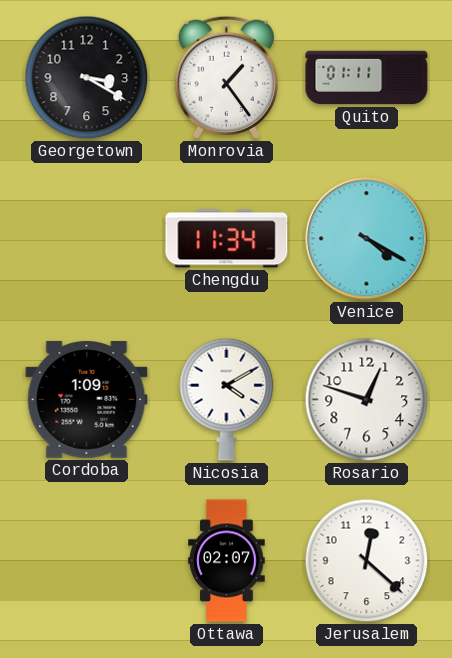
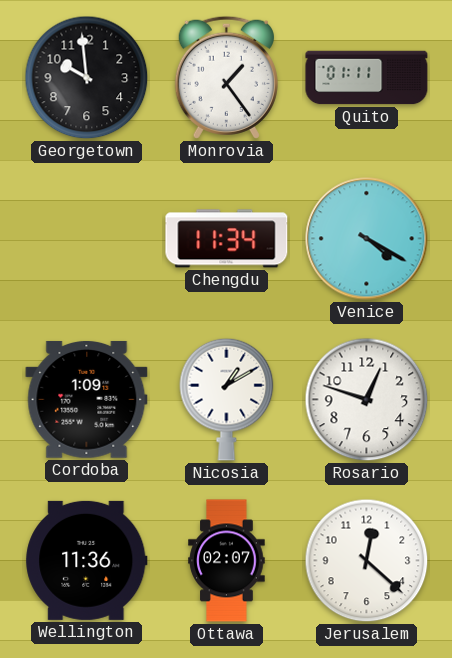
Georgetown: 3:20 -> 9:59 (87, 78)
Nicosia: 4:10 -> 1:10 (227, 399)
Wellington: none -> 11:36 (87, 560)
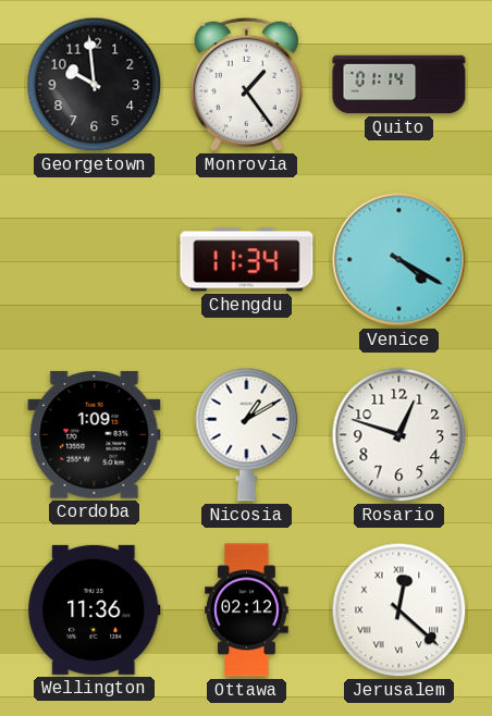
Quito: 01:11 -> 01:14 (399, 85)
Ottawa: 02:07 -> 02:12 (247, 610)
Jerusalem numerals: Arabic -> Roman (399, 610)
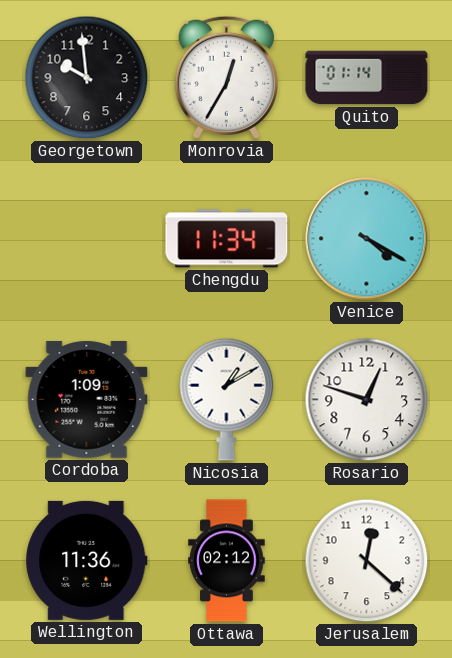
Monrovia: 1:24 -> 12:35 (226, 77)
Jerusalem numerals: Roman -> Arabic (367, 561)
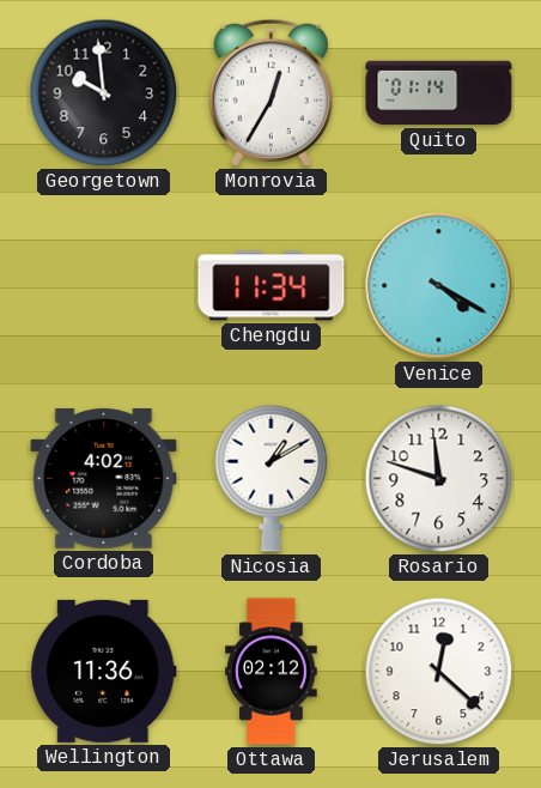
Cordoba: 1:09 -> 4:02 (104, 479)
Rosario: 12:48 -> 11:48 (439, 479)
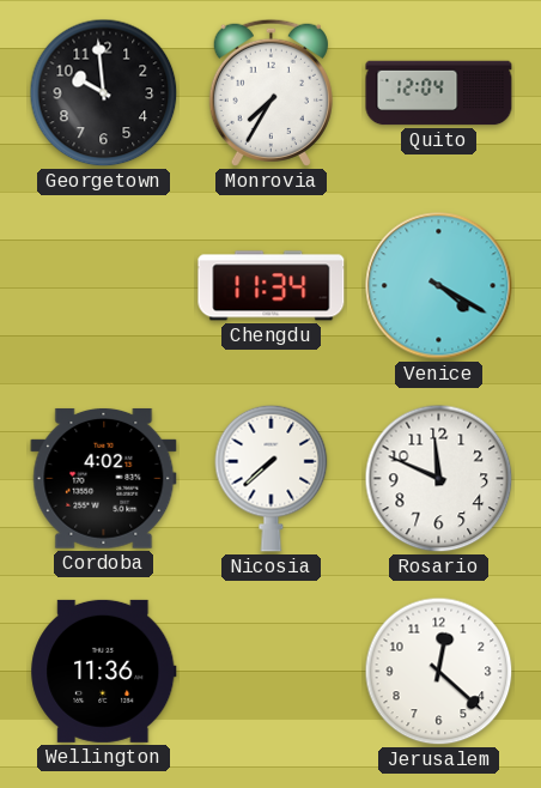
Monrovia: 12:35 -> 7:35 (270, 92)
Quito: 01:14 -> 12:04 (439, 93)
Nicosia: 1:10 -> 7:38 (272, 478)
Rosario: 11:48 -> 11:49 (439, 479)
Ottawa: 02:12 -> none (272, 672)
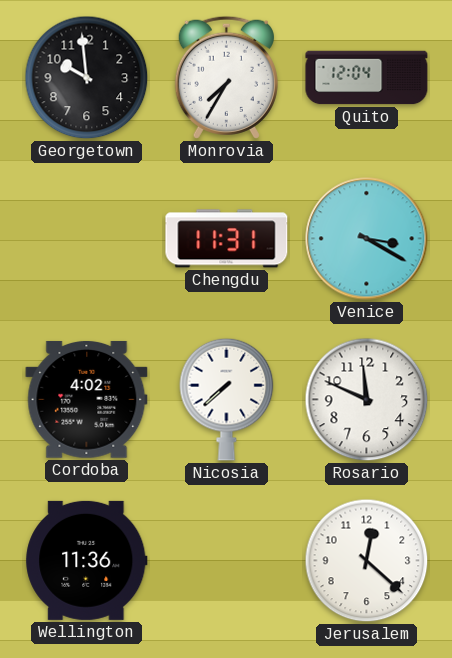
Chengdu: 11:34 -> 11:31 (227, 239)
Venice: 4:20 -> 3:20 (367, 239)
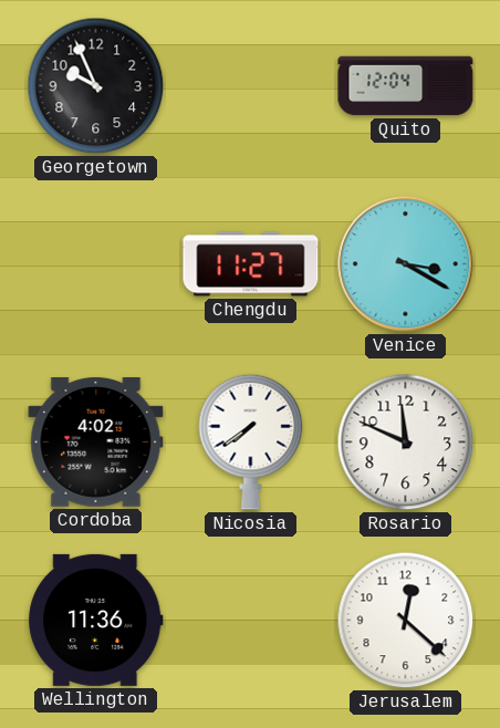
Georgetown: 9:59 -> 9:56 (96, 86)
Monrovia: 7:35 -> none (226, 77)
Chengdu: 11:31 -> 11:27 (251, 264)
Nicosia: 7:38 -> 7:39 (251, 441)
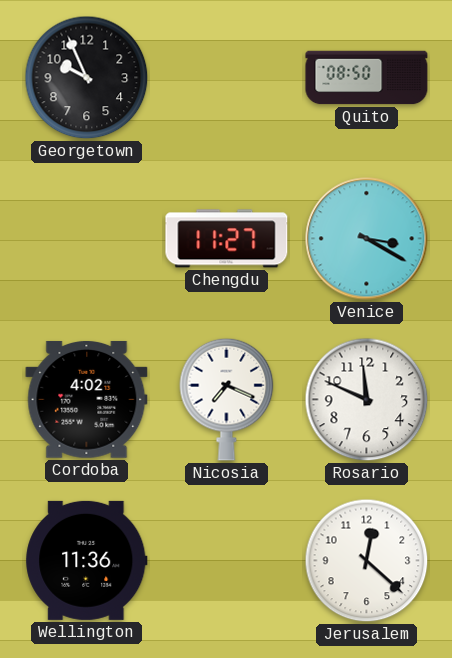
Quito: 12:04 -> 08:50 (367, 78)
Nicosia: 7:39 -> 7:19 (227, 399)
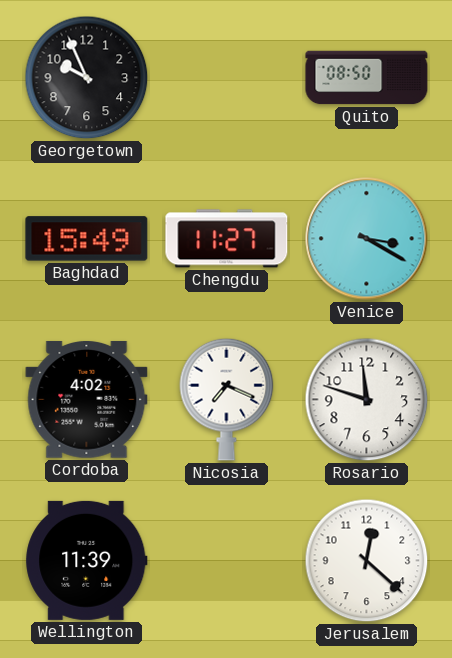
Baghdad: none -> 15:49 (87, 239)
Rosario: 11:49 -> 11:48 (367, 400)
Wellington: 11:36 -> 11:39 (87, 560)
